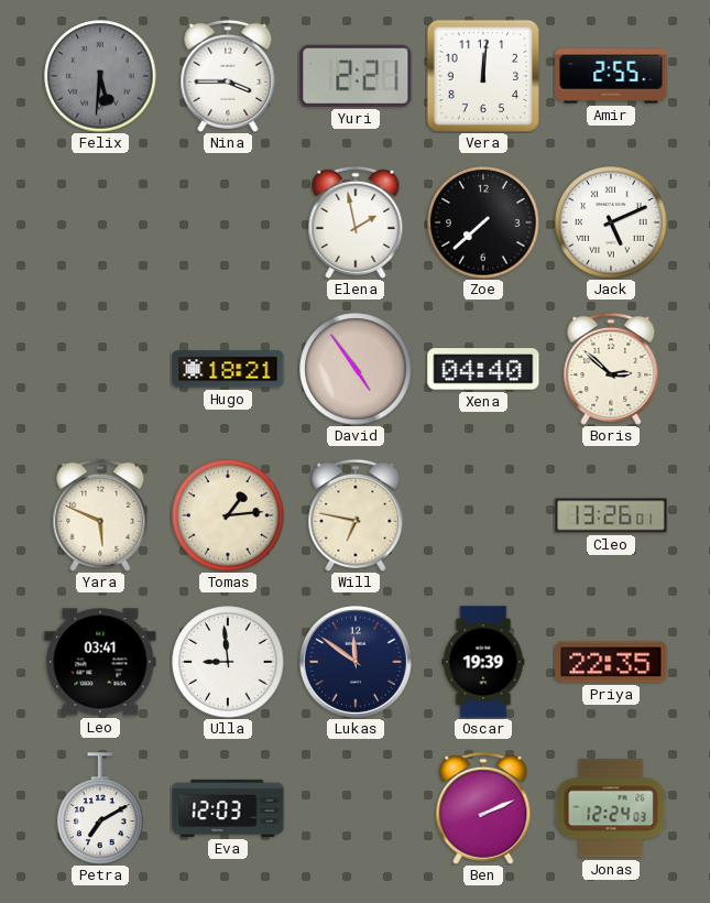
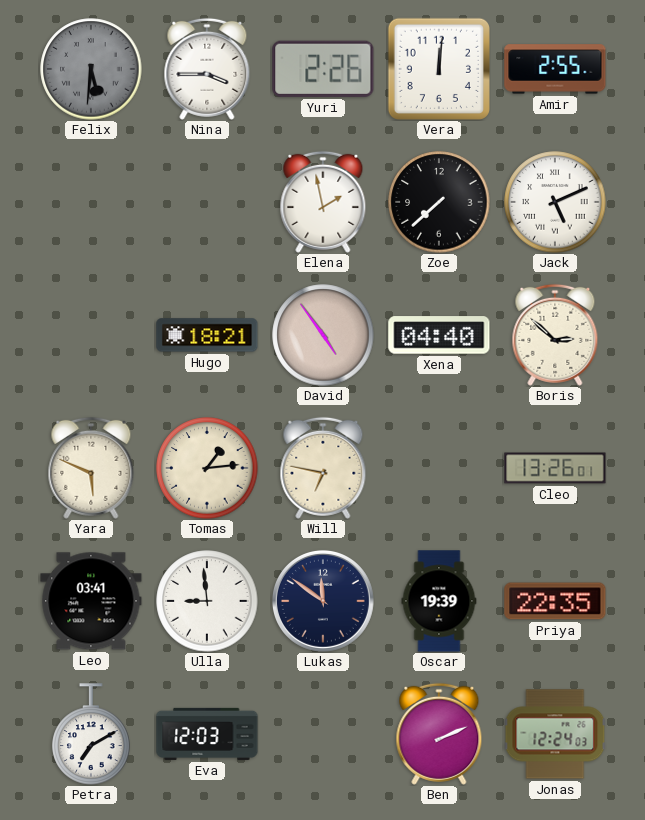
Yuri: 2:21 -> 2:26 (323, 69)
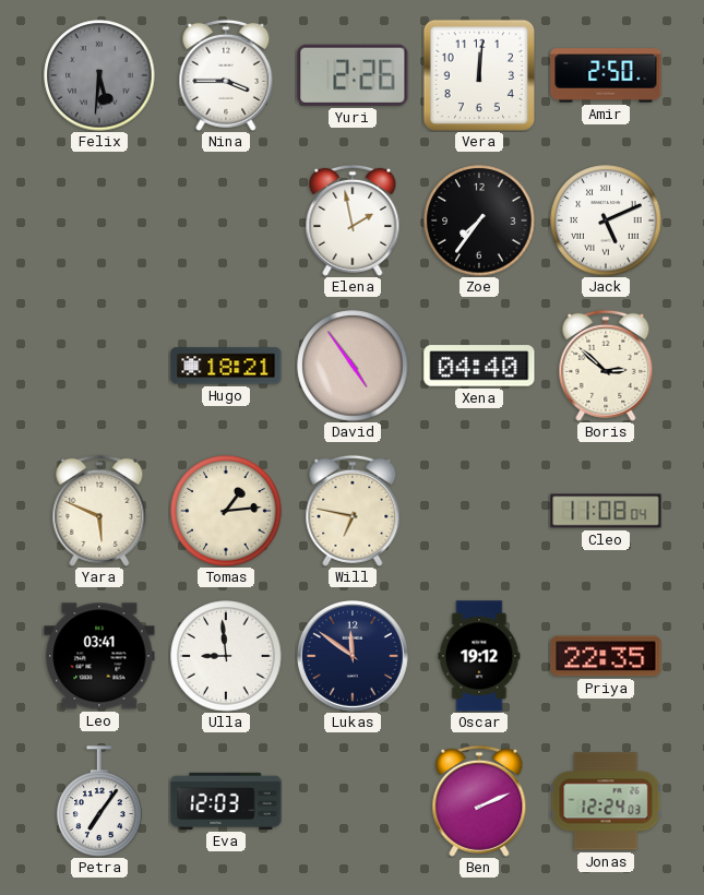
Amir: 2:55 -> 2:50 (606, 75)
Zoe: 7:38 -> 7:36 (479, 220)
Cleo: 13:26 -> 11:08 (606, 511)
Oscar: 19:39 -> 19:12 (479, 656)
Petra: 7:10 -> 7:06 (99, 801)
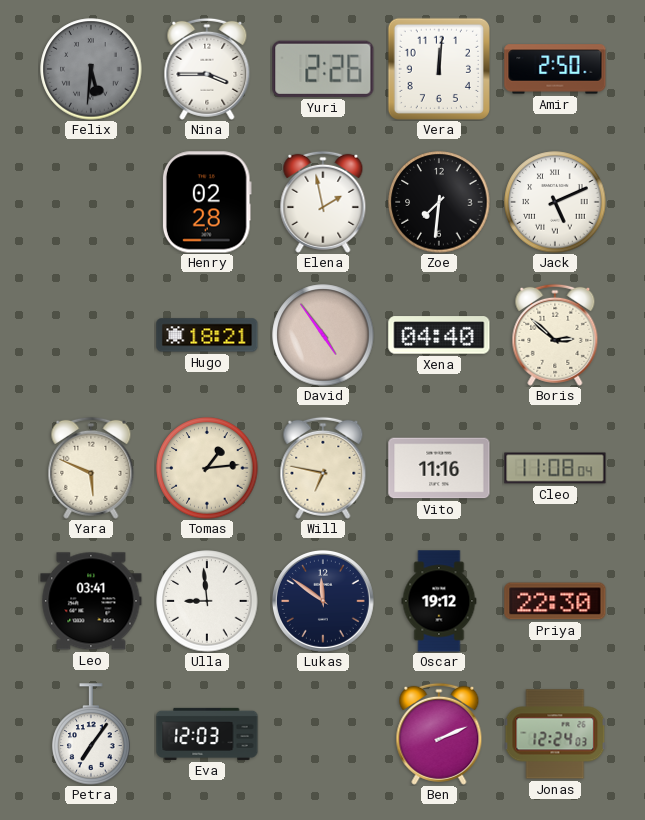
Henry: none -> 02:28 (207, 202)
Zoe: 7:36 -> 7:31 (439, 202)
Vito: none -> 11:16 (439, 468)
Priya: 22:35 -> 22:30 (555, 601)
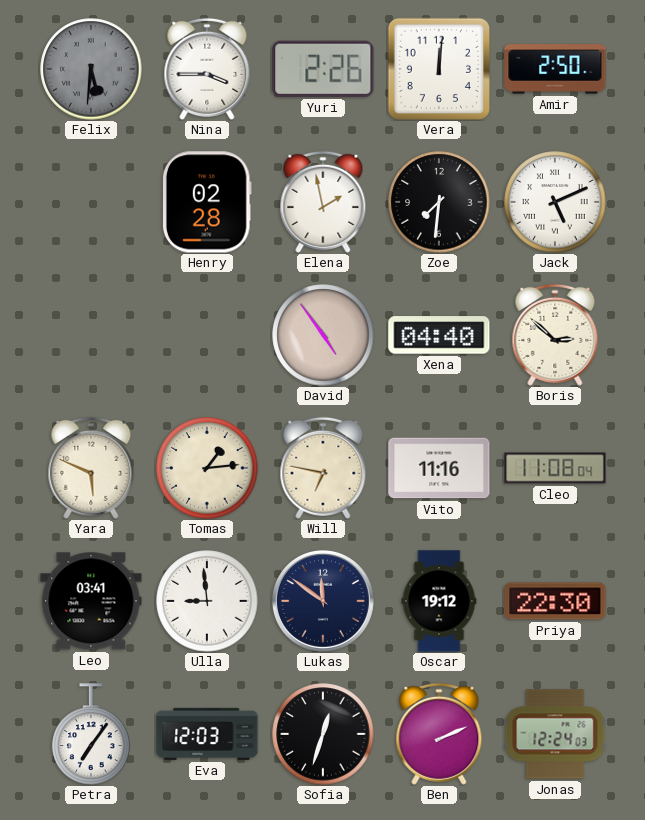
Hugo: 18:21 -> none (207, 335)
Sofia: none -> 12:33 (323, 734)
